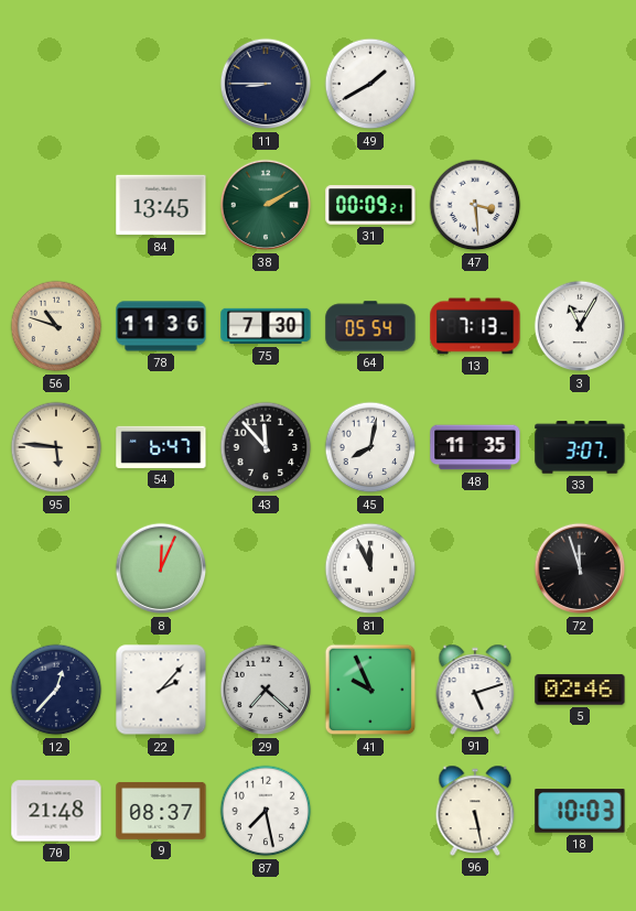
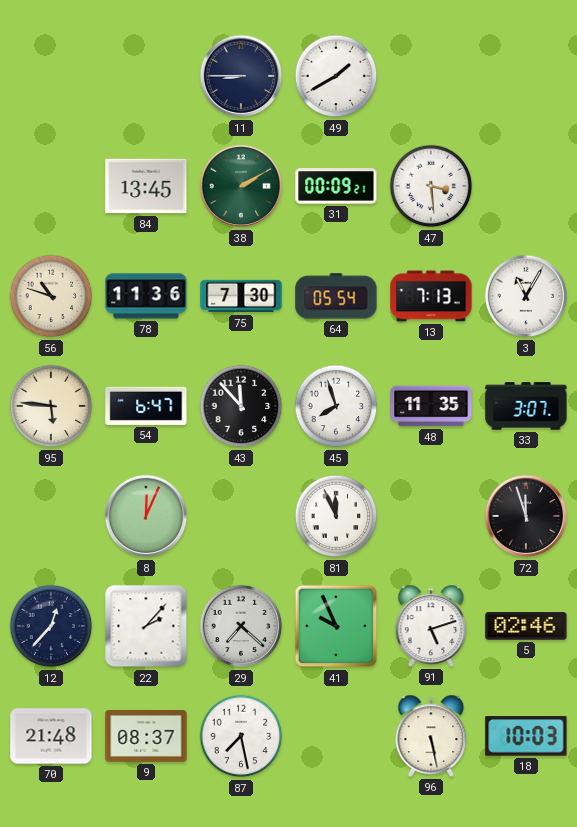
45: 8:02 -> 7:57 (336, 406)
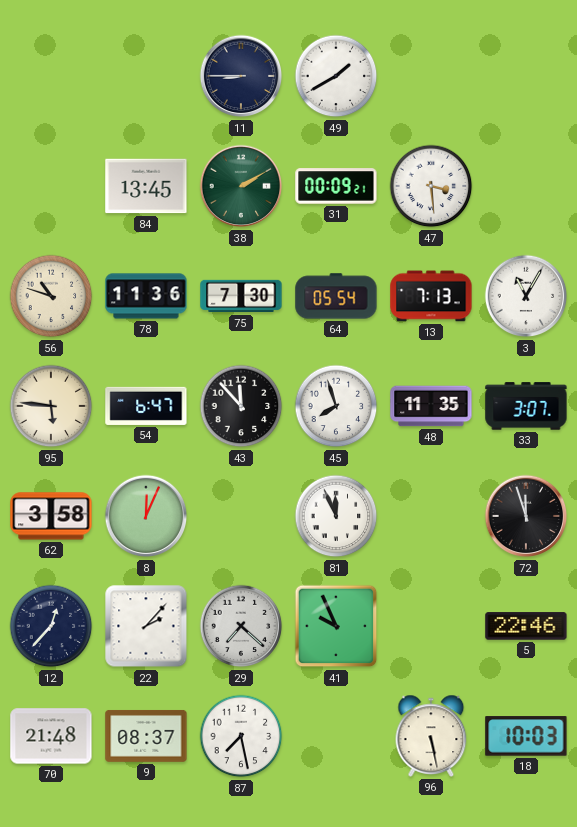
62: none -> 3:58 (51, 516)
91: 5:12 -> none (431, 626)
5: 02:46 -> 22:46 (526, 626)
